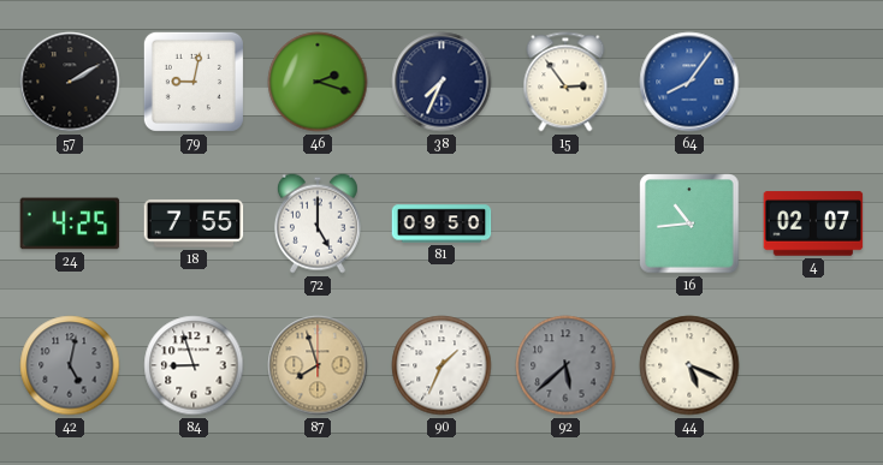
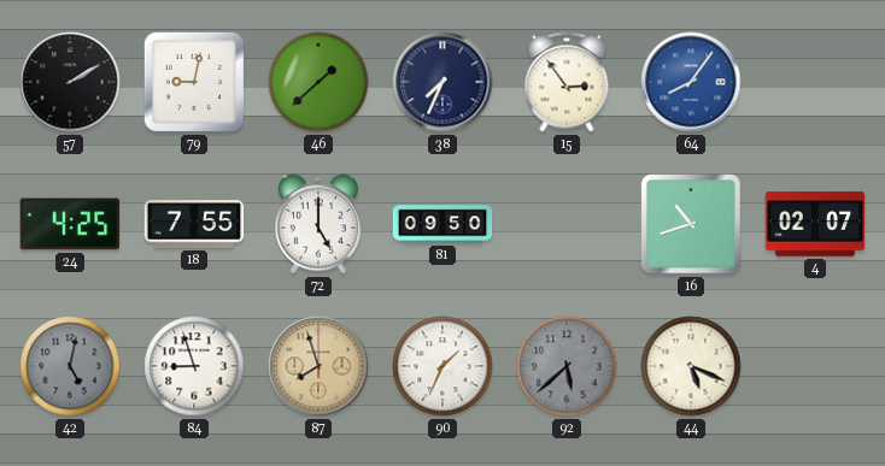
46: 2:18 -> 1:38 (318, 82)
16: 10:44 -> 10:42 (691, 224)
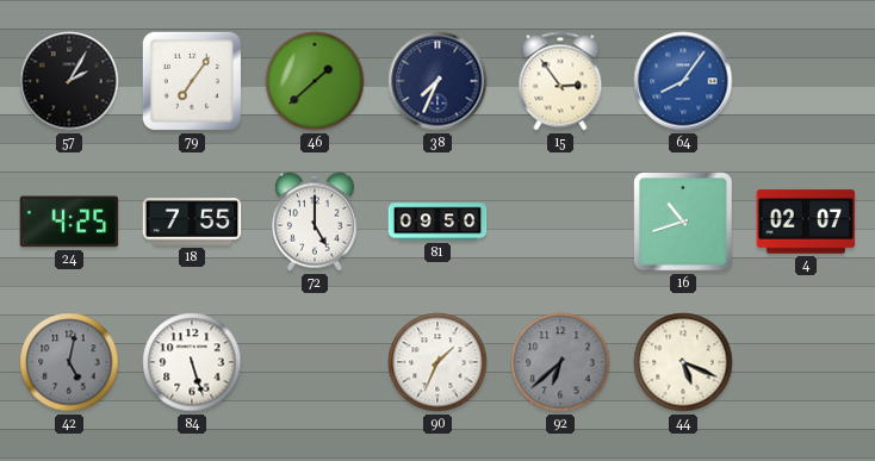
57: 2:10 -> 2:05 (69, 81)
79: 9:02 -> 7:06 (192, 81)
84: 8:57 -> 5:27 (192, 362)
87: 7:57 -> none (318, 366)
92: 5:38 -> 6:38 (560, 362)
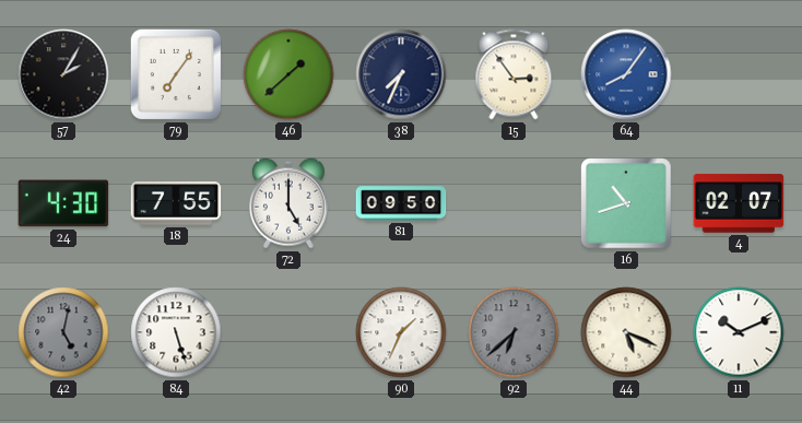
24: 4:25 -> 4:30 (63, 203)
11: none -> 10:11 (739, 332)
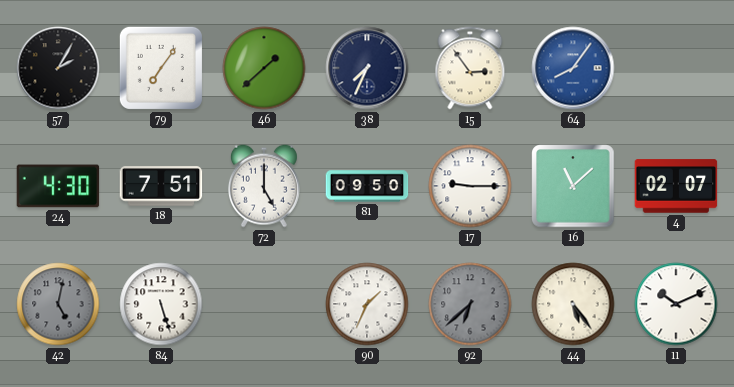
18: 7:55 -> 7:51 (161, 186)
17: none -> 9:15 (470, 186)
16: 10:42 -> 11:08 (573, 186)
44: 5:19 -> 5:24 (573, 304)
